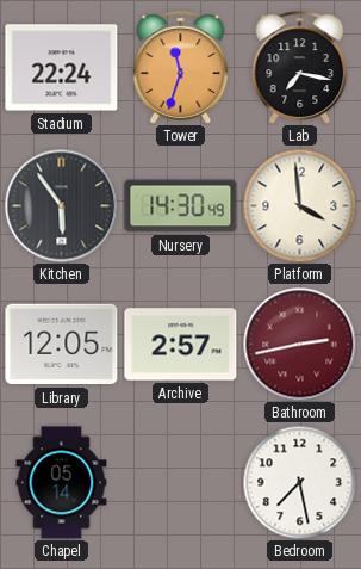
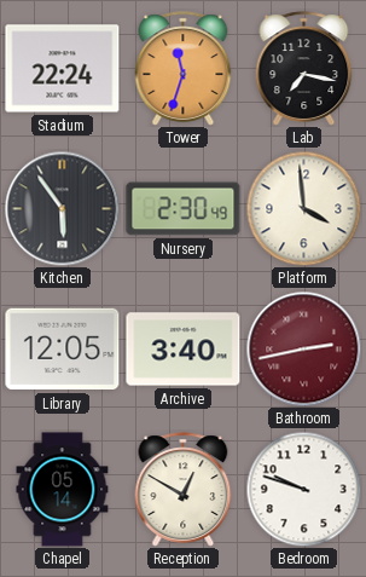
Nursery: 14:30 -> 2:30 (184, 209)
Archive: 2:57 -> 3:40 (184, 350)
Reception: none -> 12:50 (184, 490)
Bedroom: 7:28 -> 9:48 (303, 489)
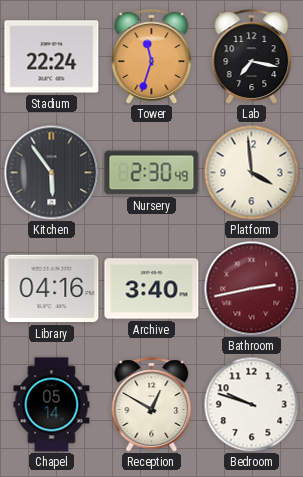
Library: 12:05 -> 04:16 (52, 289)
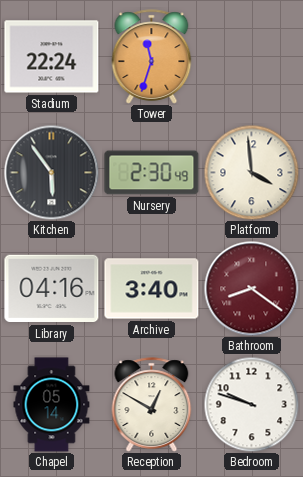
Lab: 7:17 -> none (252, 57)
Bathroom: 2:43 -> 8:21 (251, 288)
